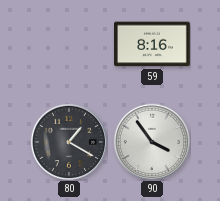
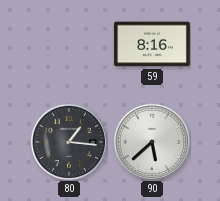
80: 1:20 -> 1:16 (69, 142)
90: 3:54 -> 5:38 (152, 142)
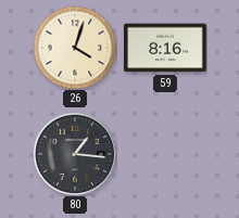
26: none -> 4:03 (75, 48)
90: 5:38 -> none (152, 142)
